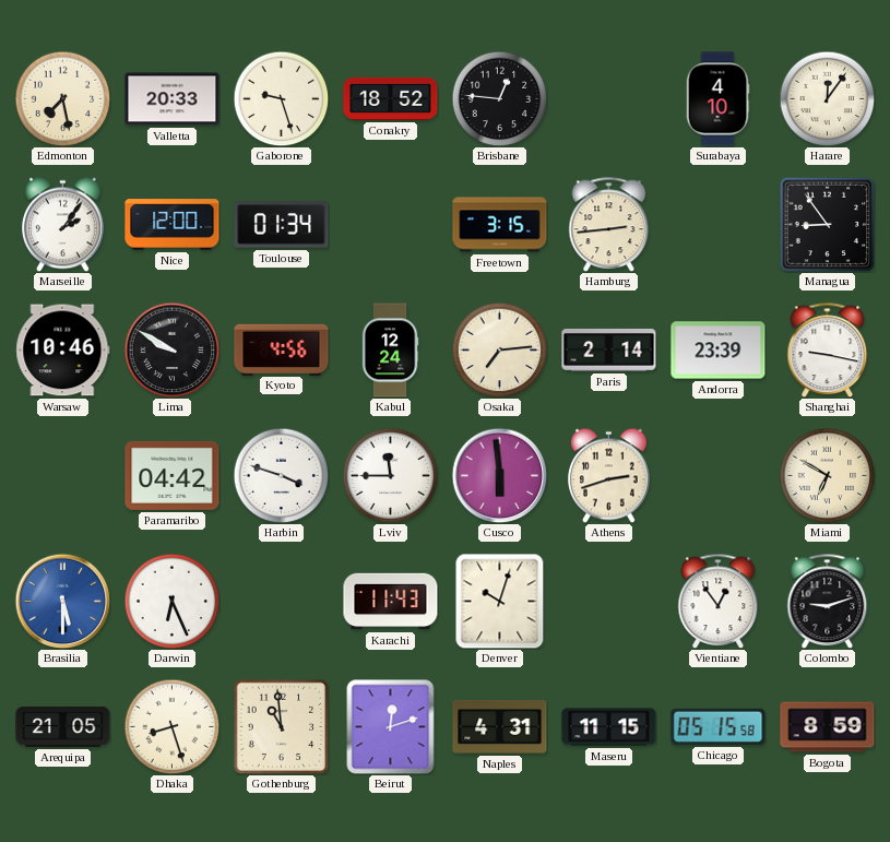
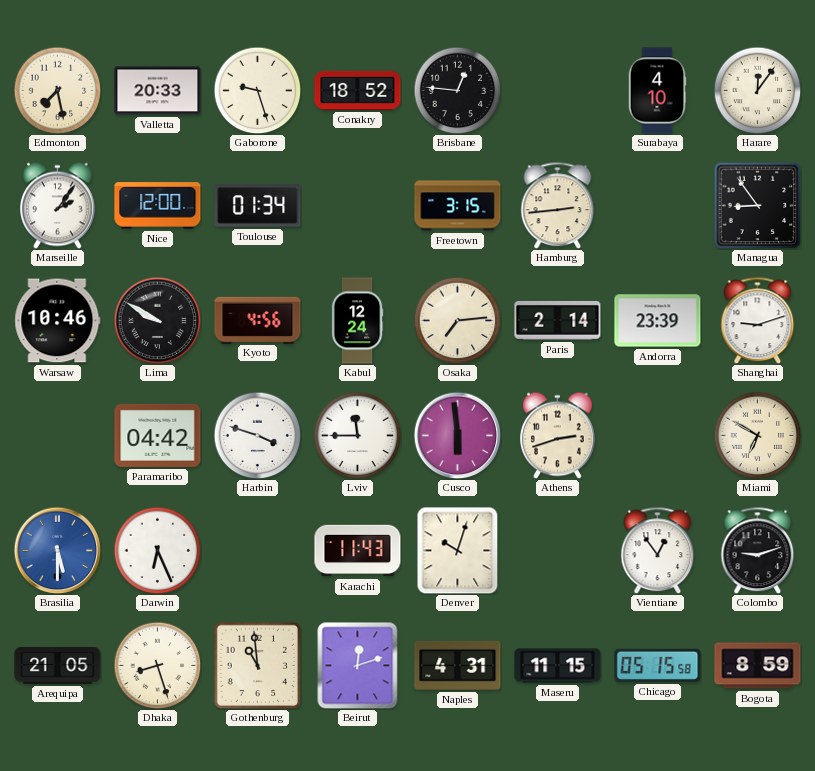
Shanghai: 9:17 -> 9:12 (758, 320)
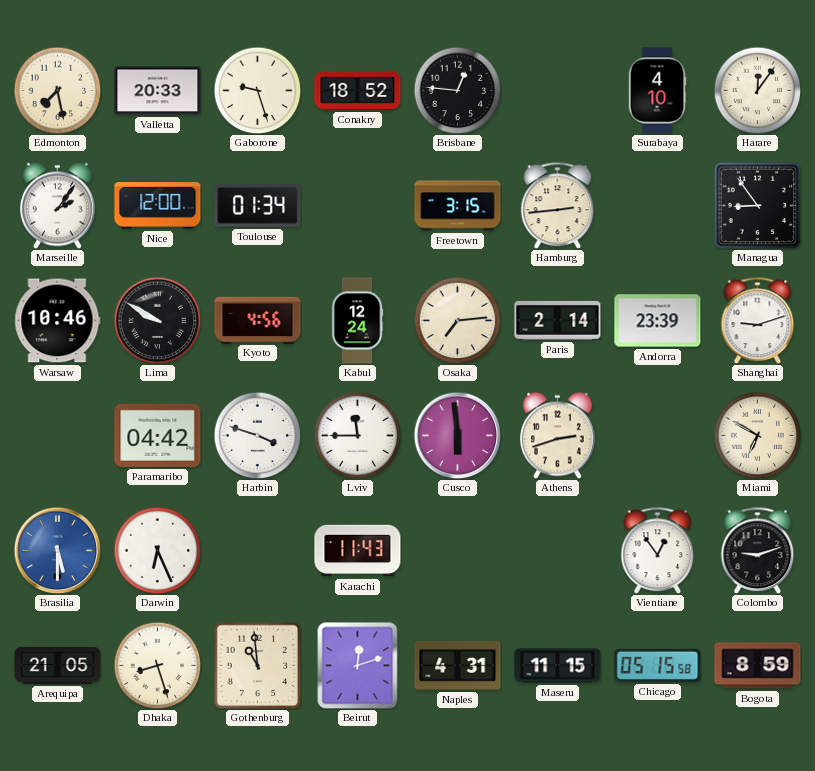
Denver: 10:03 -> none (458, 550)
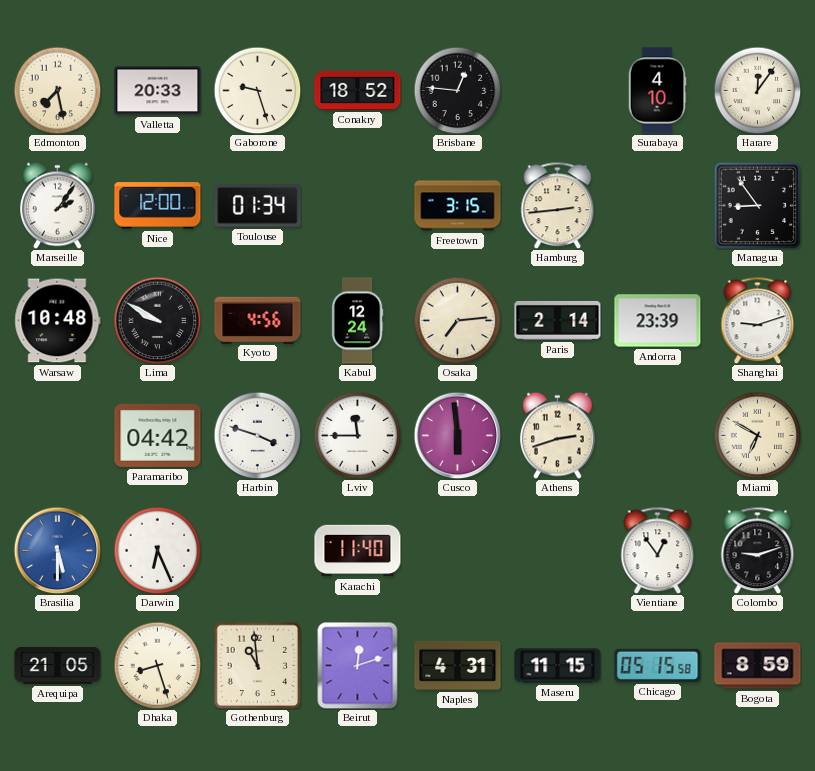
Warsaw: 10:46 -> 10:48 (58, 321)
Karachi: 11:43 -> 11:40 (358, 551)
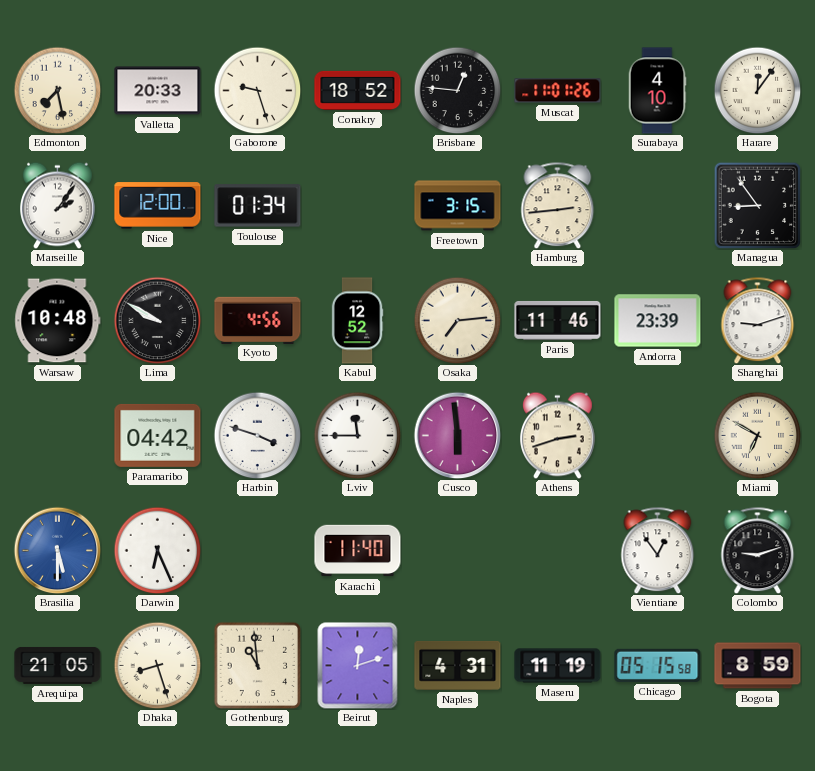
Muscat: none -> 11:01 (558, 91)
Kabul: 12:24 -> 12:52 (357, 321)
Paris: 2:14 -> 11:46 (558, 320)
Maseru: 11:15 -> 11:19 (558, 666)
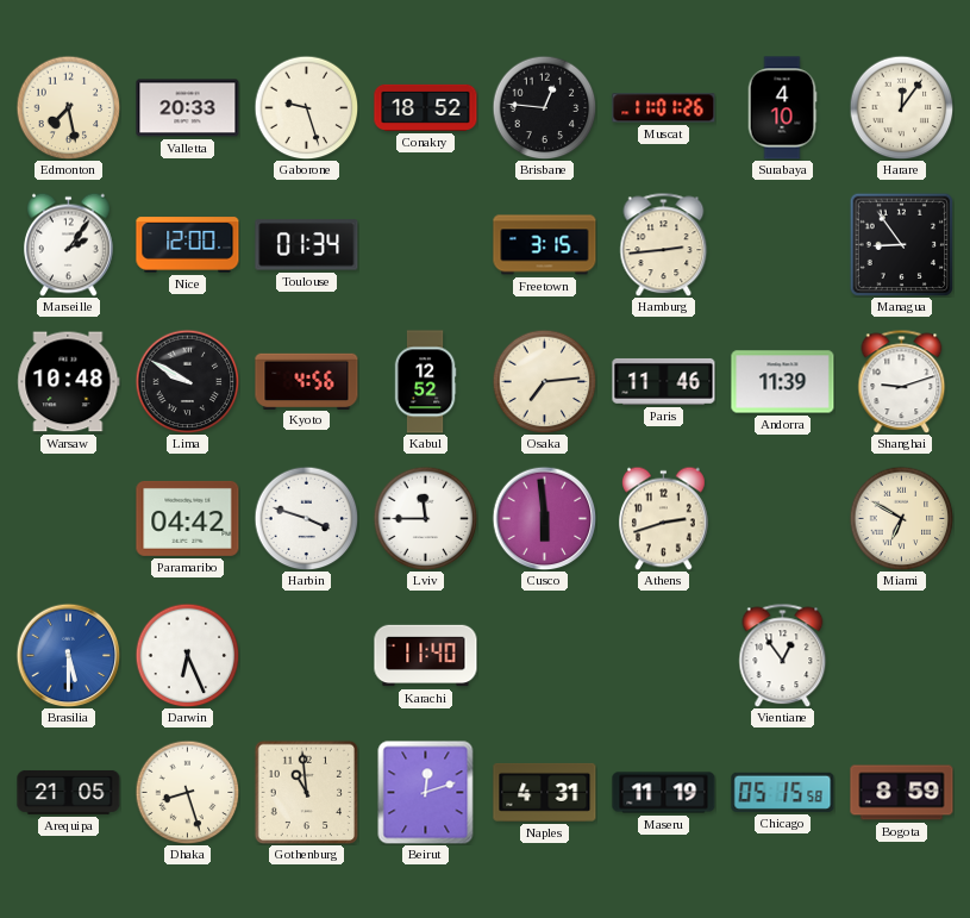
Andorra: 23:39 -> 11:39 (783, 382)
Colombo: 9:12 -> none (758, 550)
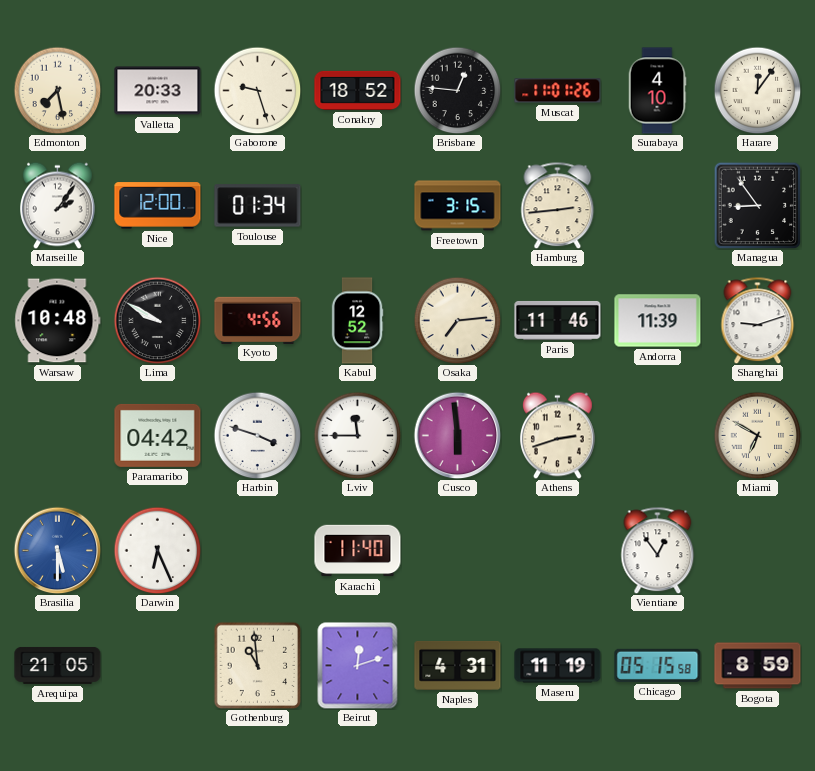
Dhaka: 8:27 -> none (187, 792)
